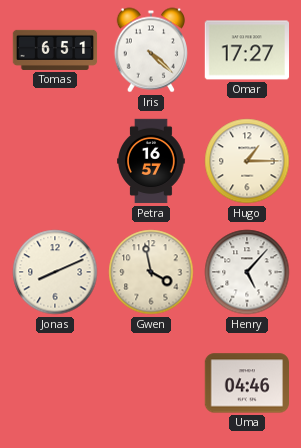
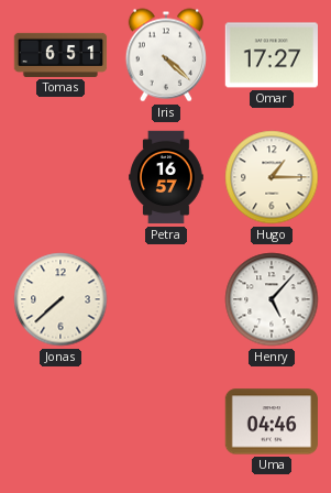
Jonas: 8:11 -> 7:38 (60, 299)
Gwen: 3:58 -> none (151, 272)
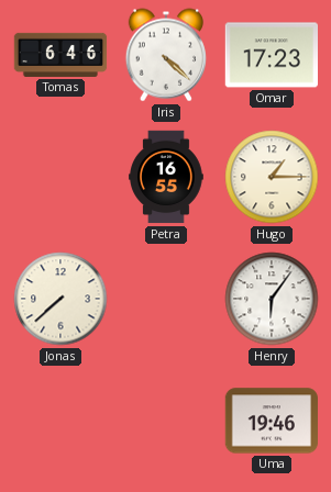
Tomas: 6:51 -> 6:46 (60, 55)
Omar: 17:27 -> 17:23 (271, 55)
Petra: 16:57 -> 16:55 (167, 177)
Henry: 5:07 -> 6:06 (272, 299)
Uma: 04:46 -> 19:46 (271, 421)
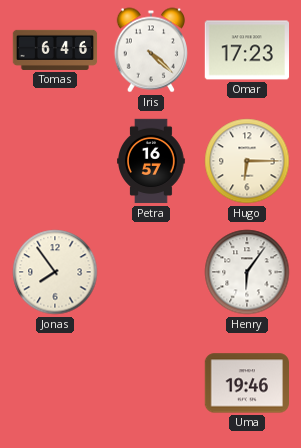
Petra: 16:55 -> 16:57 (152, 161)
Hugo: 1:15 -> 6:15 (247, 161)
Jonas: 7:38 -> 7:54 (55, 272)
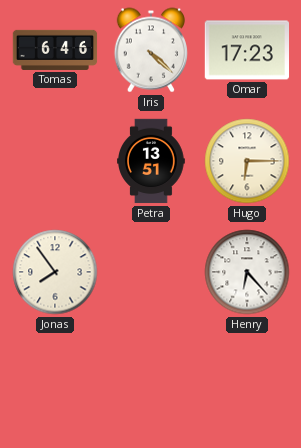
Petra: 16:57 -> 13:51 (152, 161)
Henry: 6:06 -> 6:23 (247, 272)
Uma: 19:46 -> none (246, 383)
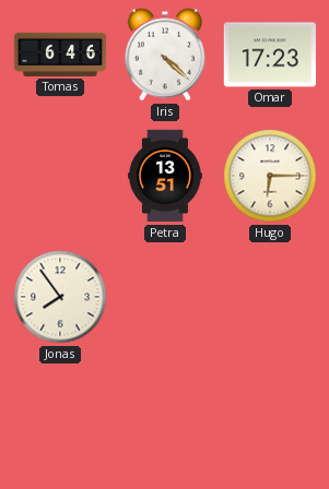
Henry: 6:23 -> none (247, 272)
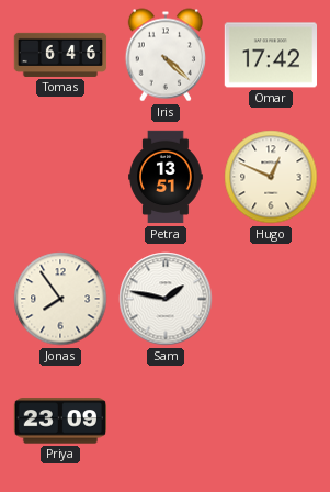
Omar: 17:23 -> 17:42 (270, 55)
Hugo: 6:15 -> 12:49 (271, 177)
Sam: none -> 1:47 (166, 299)
Priya: none -> 23:09 (59, 421)
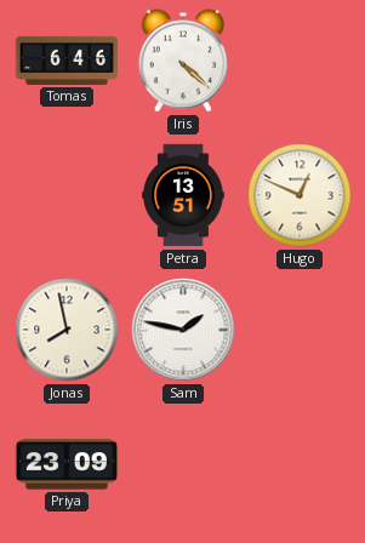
Omar: 17:42 -> none (270, 55)
Jonas: 7:54 -> 7:58 (67, 330)
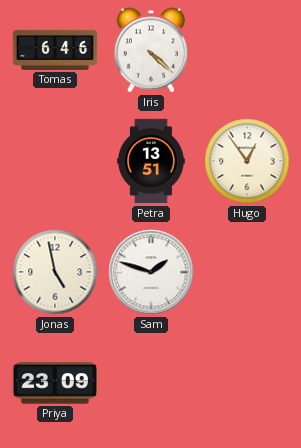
Hugo: 12:49 -> 12:54 (247, 161)
Jonas: 7:58 -> 4:58 (55, 272)
Sam: 1:47 -> 1:48 (151, 272)
